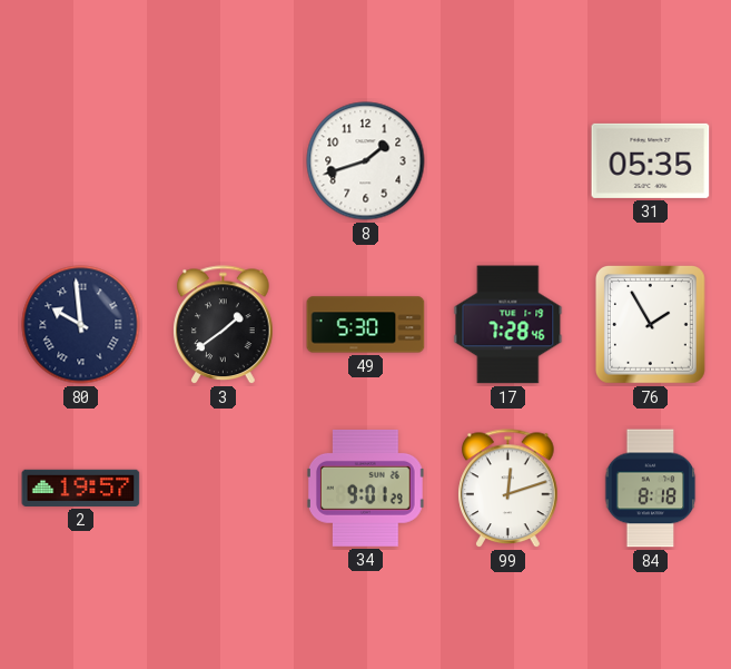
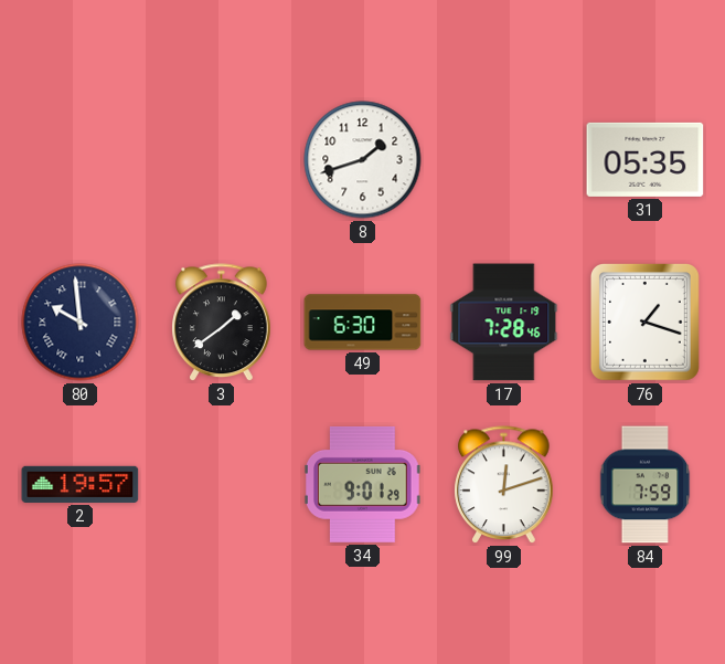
49: 5:30 -> 6:30 (363, 323)
76: 1:55 -> 1:18 (644, 322)
84: 8:18 -> 7:59 (646, 485)
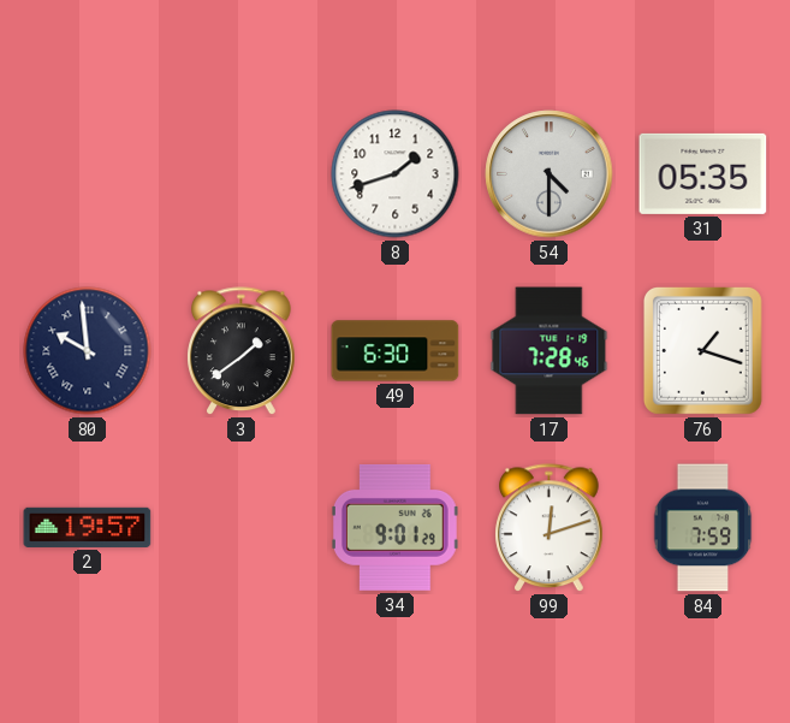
54: none -> 4:30 (550, 174)
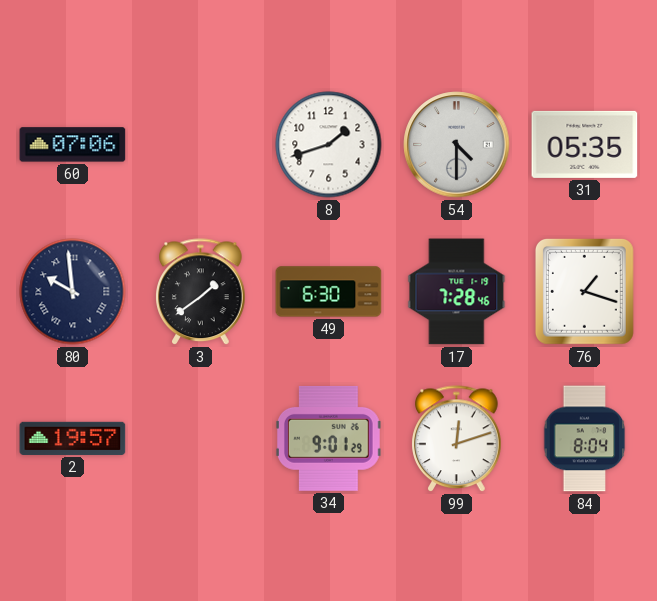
60: none -> 07:06 (73, 145)
84: 7:59 -> 8:04 (585, 439)
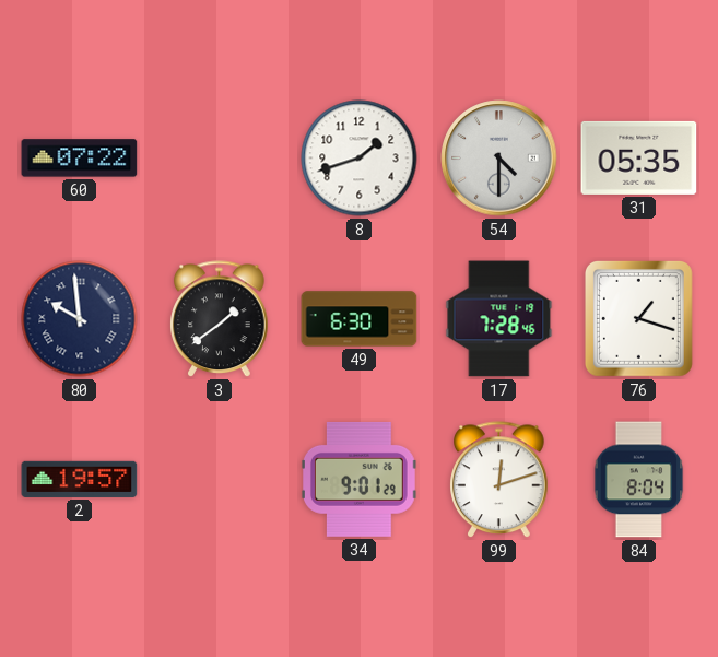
60: 07:06 -> 07:22 (80, 159)
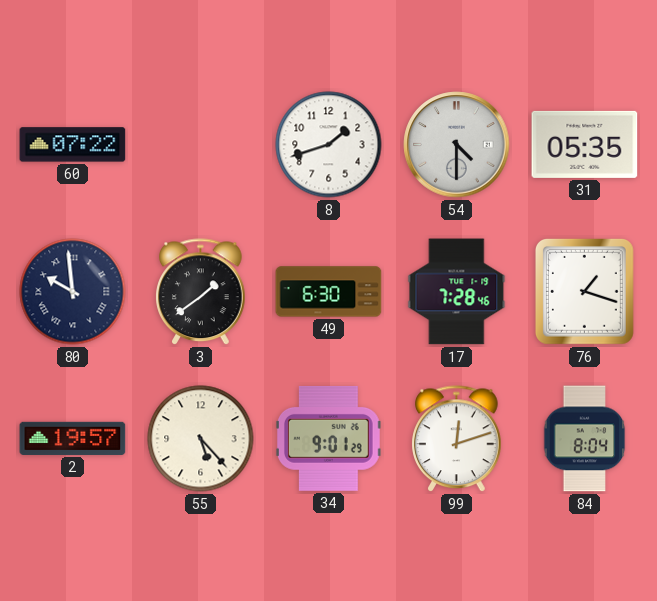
55: none -> 5:23 (201, 439)
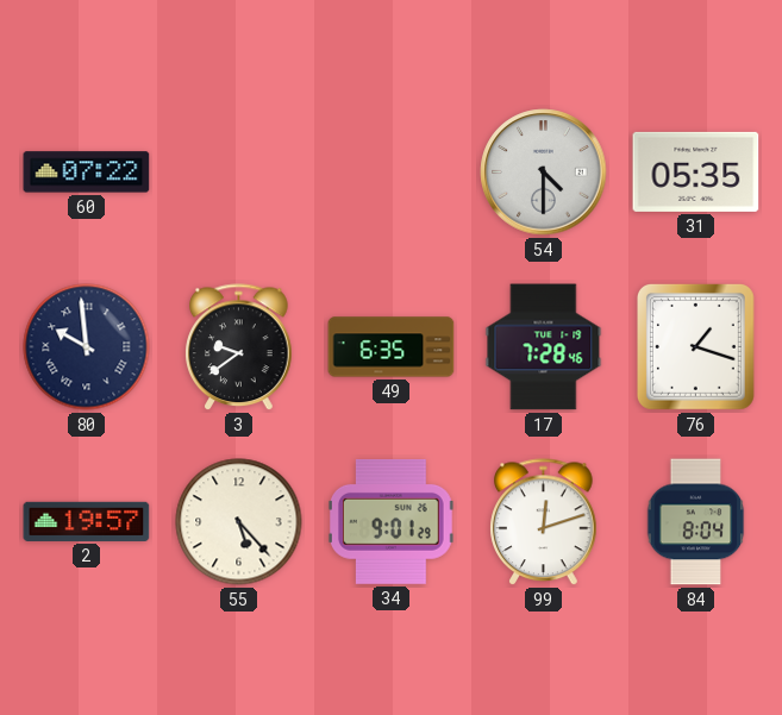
8: 1:42 -> none (329, 145)
3: 1:39 -> 9:39 (239, 347)
49: 6:30 -> 6:35 (392, 347)
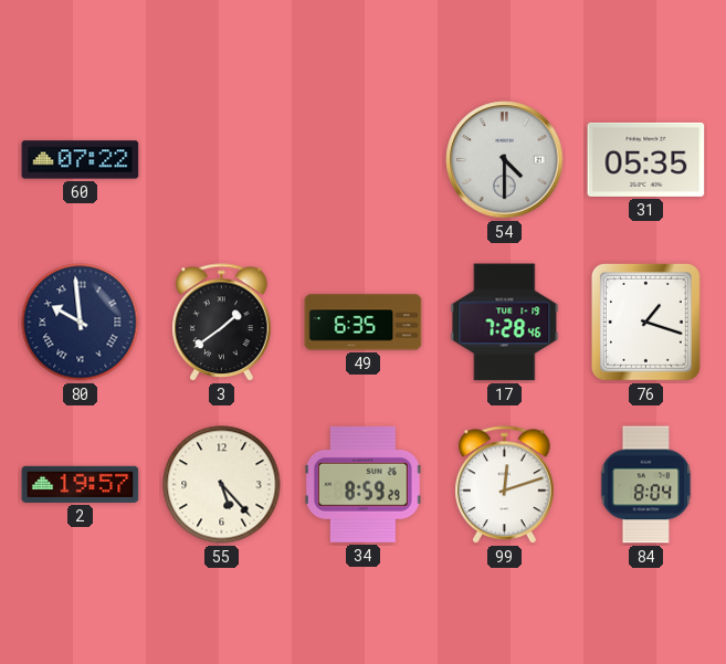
3: 9:39 -> 1:39 (222, 323)
34: 9:01 -> 8:59 (362, 484)
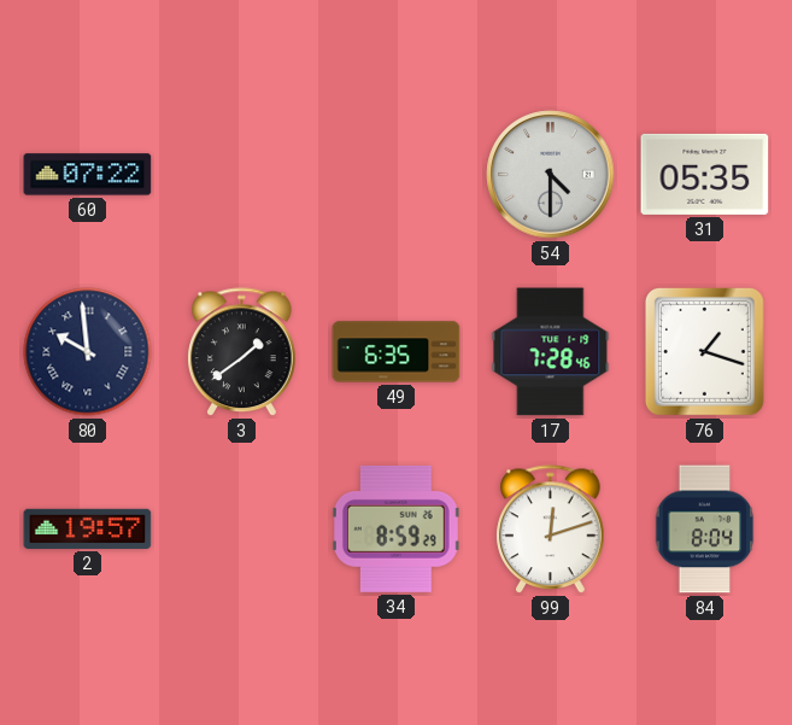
55: 5:23 -> none (222, 485)
